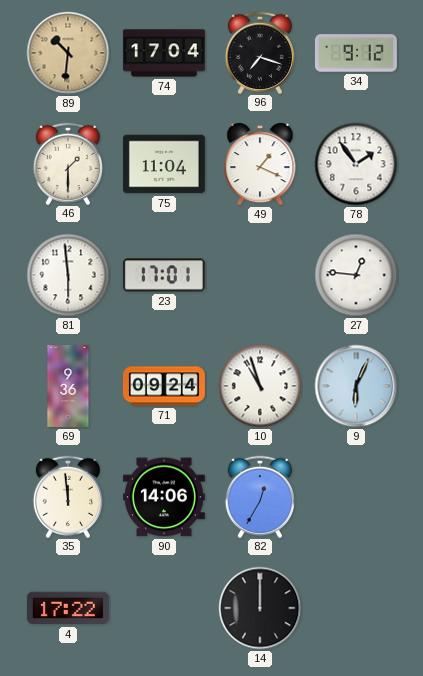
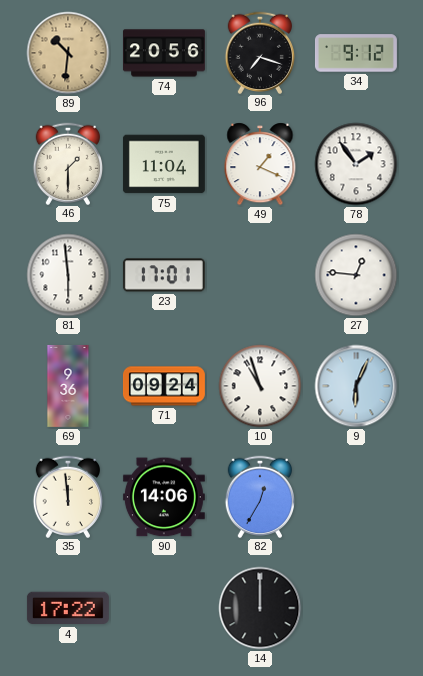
74: 17:04 -> 20:56 (164, 53)
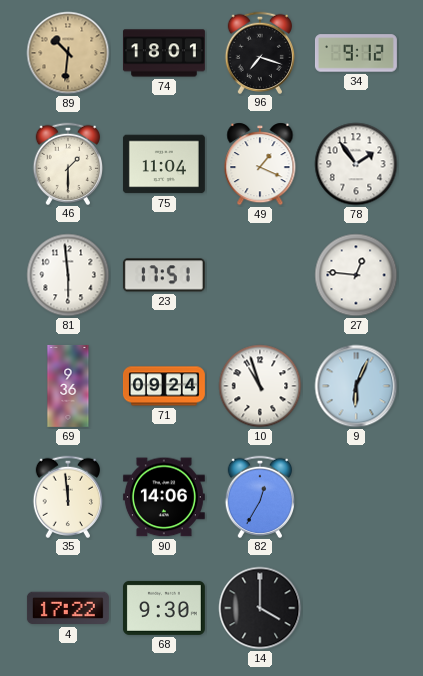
74: 20:56 -> 18:01 (164, 53)
23: 17:01 -> 17:51 (164, 275)
68: none -> 9:30 (164, 608)
14: 12:00 -> 4:00 (260, 608)
